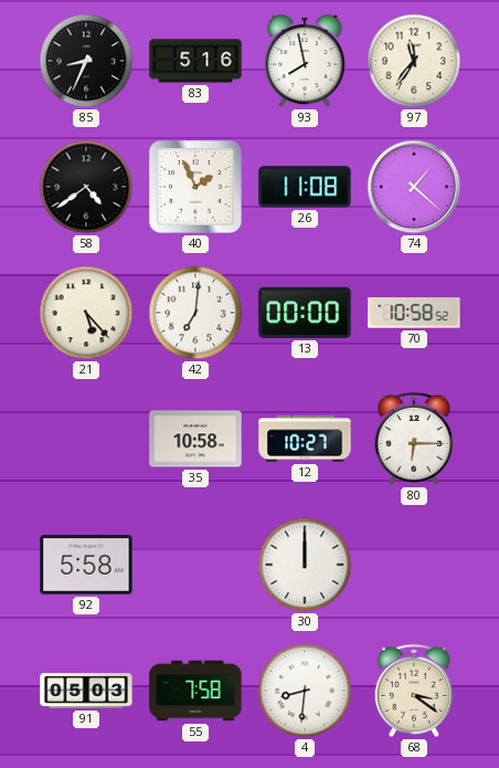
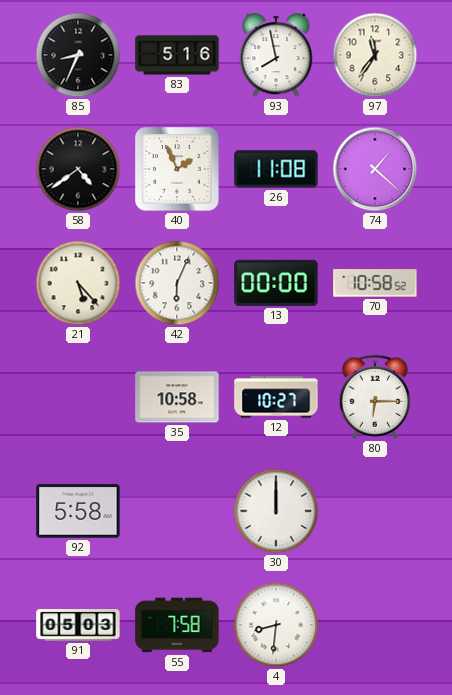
42: 7:01 -> 6:04 (177, 283)
68: 3:21 -> none (413, 691)
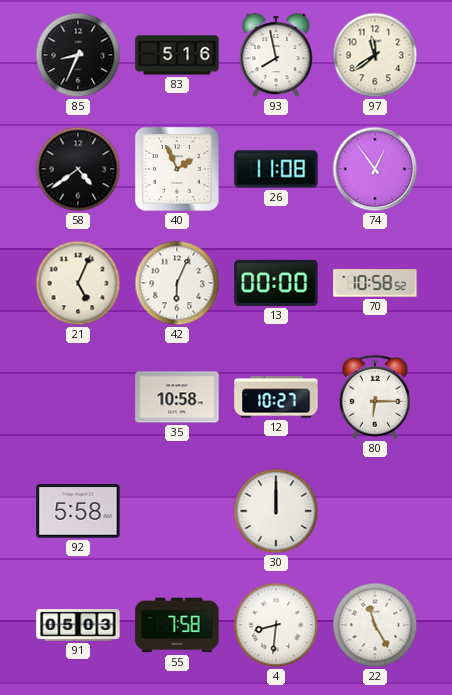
97: 11:36 -> 11:39 (375, 55)
74: 1:22 -> 12:54 (375, 169)
21: 5:23 -> 5:04 (78, 283)
22: none -> 11:25 (375, 625)
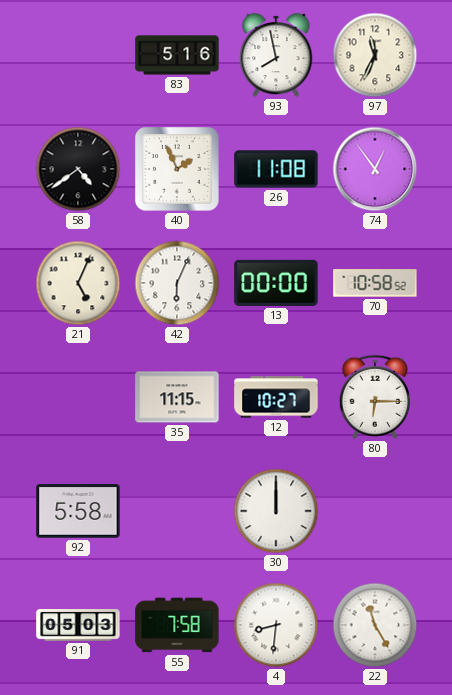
85: 8:34 -> none (78, 55)
97: 11:39 -> 11:34 (375, 55)
35: 10:58 -> 11:15 (177, 397)
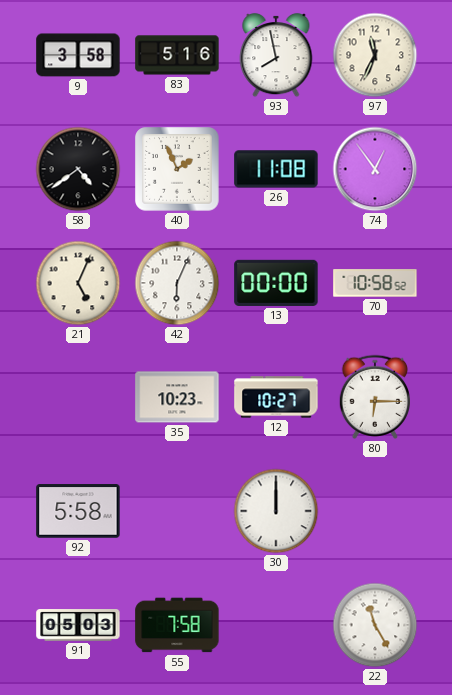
9: none -> 3:58 (78, 55)
35: 11:15 -> 10:23 (177, 397)
4: 8:31 -> none (276, 625)
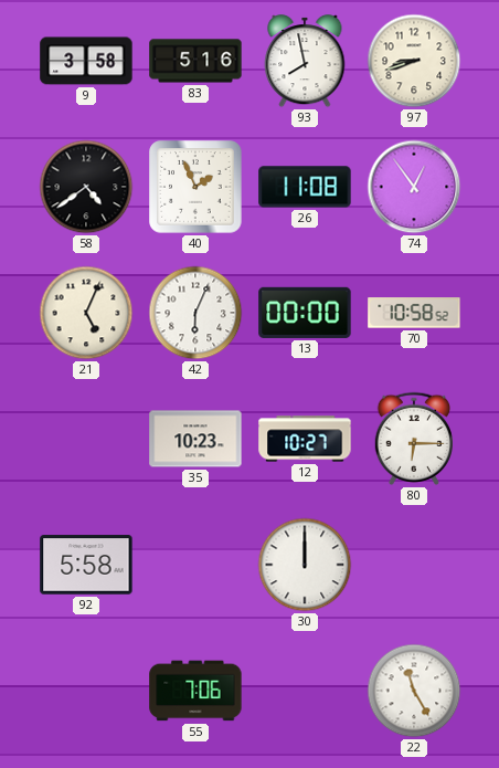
97: 11:34 -> 8:42 (414, 61)
91: 05:03 -> none (78, 625)
55: 7:58 -> 7:06 (195, 691)
